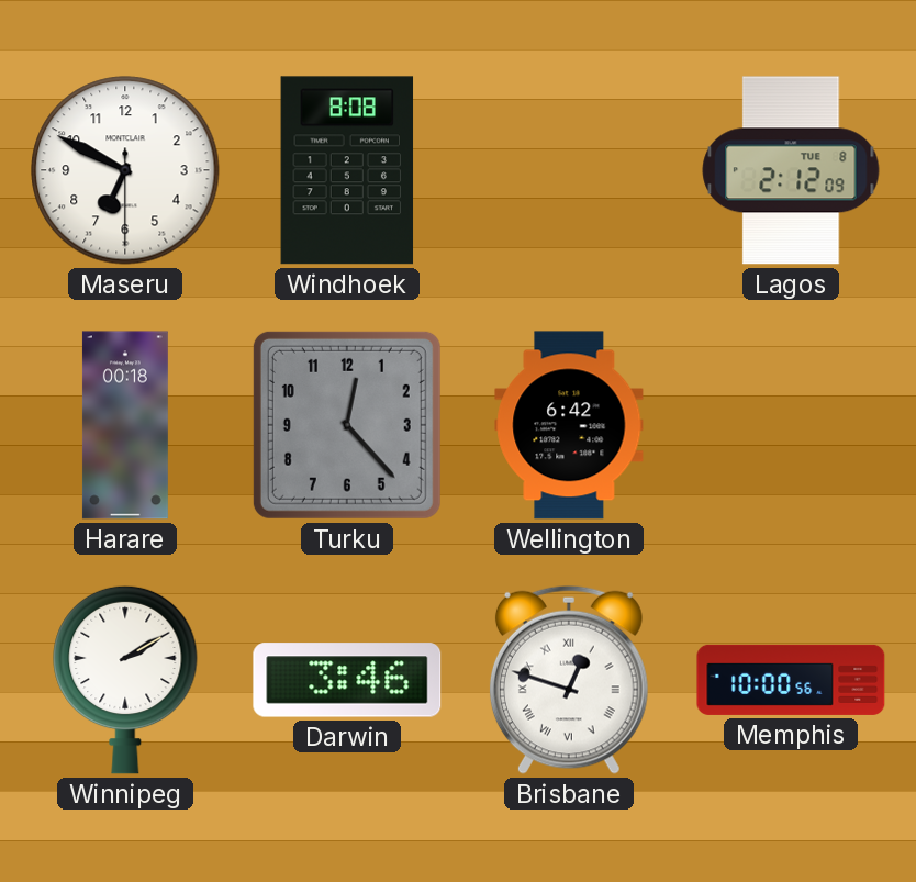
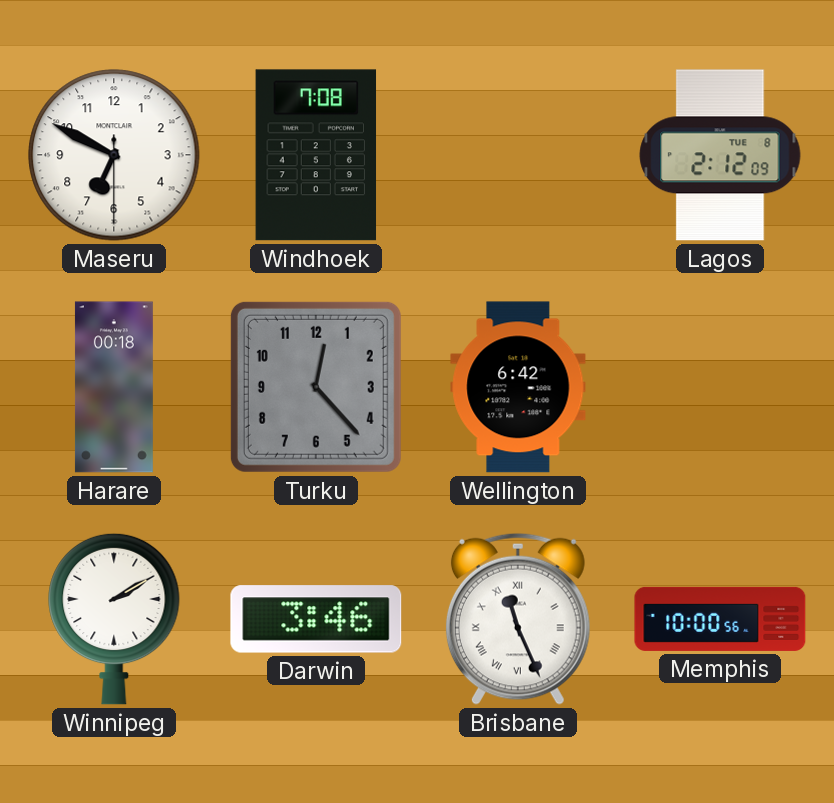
Windhoek: 8:08 -> 7:08 (316, 155)
Brisbane: 12:48 -> 11:26 (518, 619)
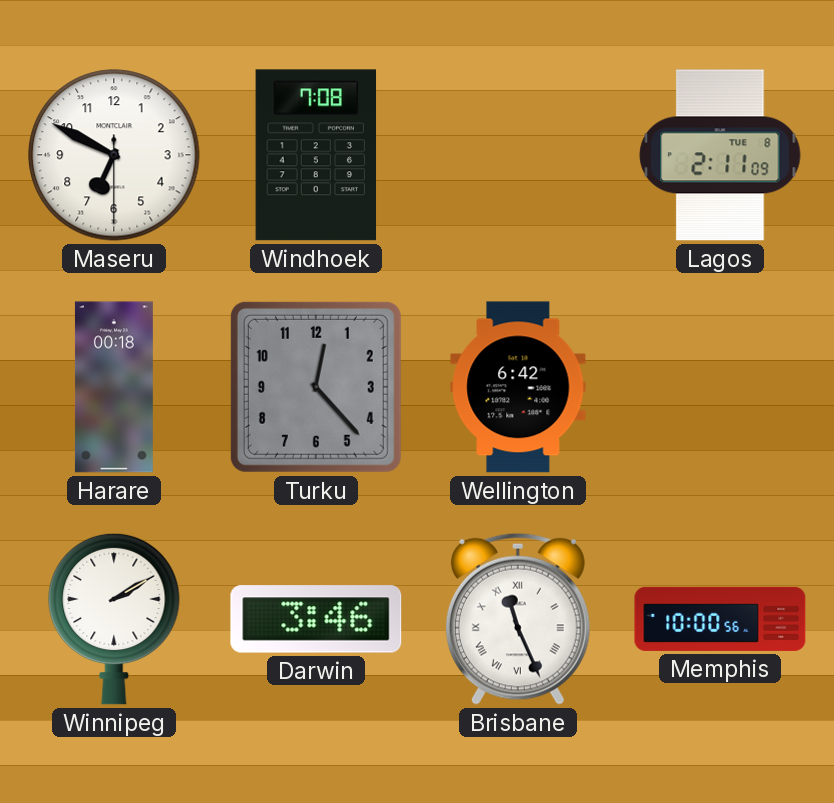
Lagos: 2:12 -> 2:11 (720, 155)
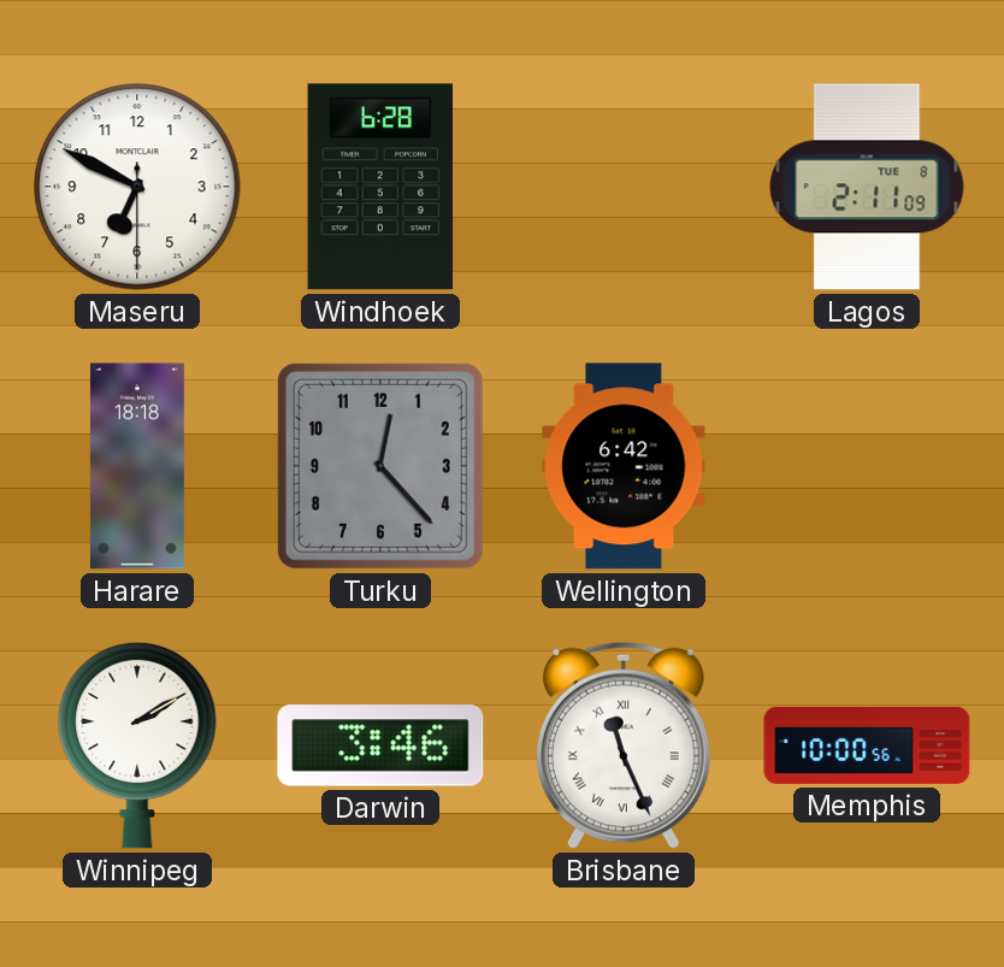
Windhoek: 7:08 -> 6:28 (380, 187)
Harare: 00:18 -> 18:18 (137, 466)
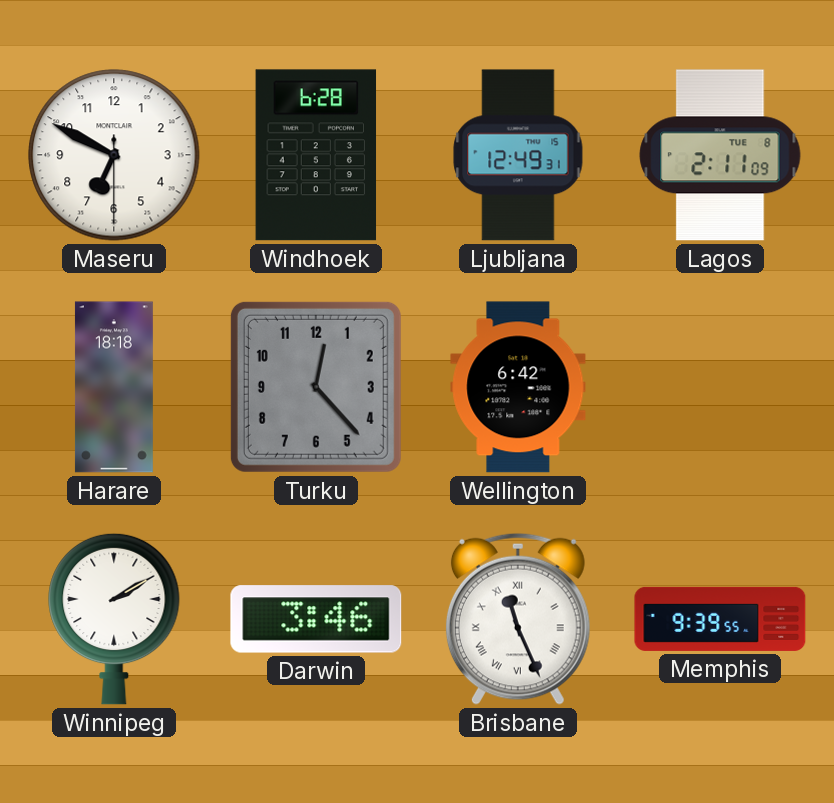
Ljubljana: none -> 12:49 (518, 155)
Memphis: 10:00 -> 9:39 (720, 619)
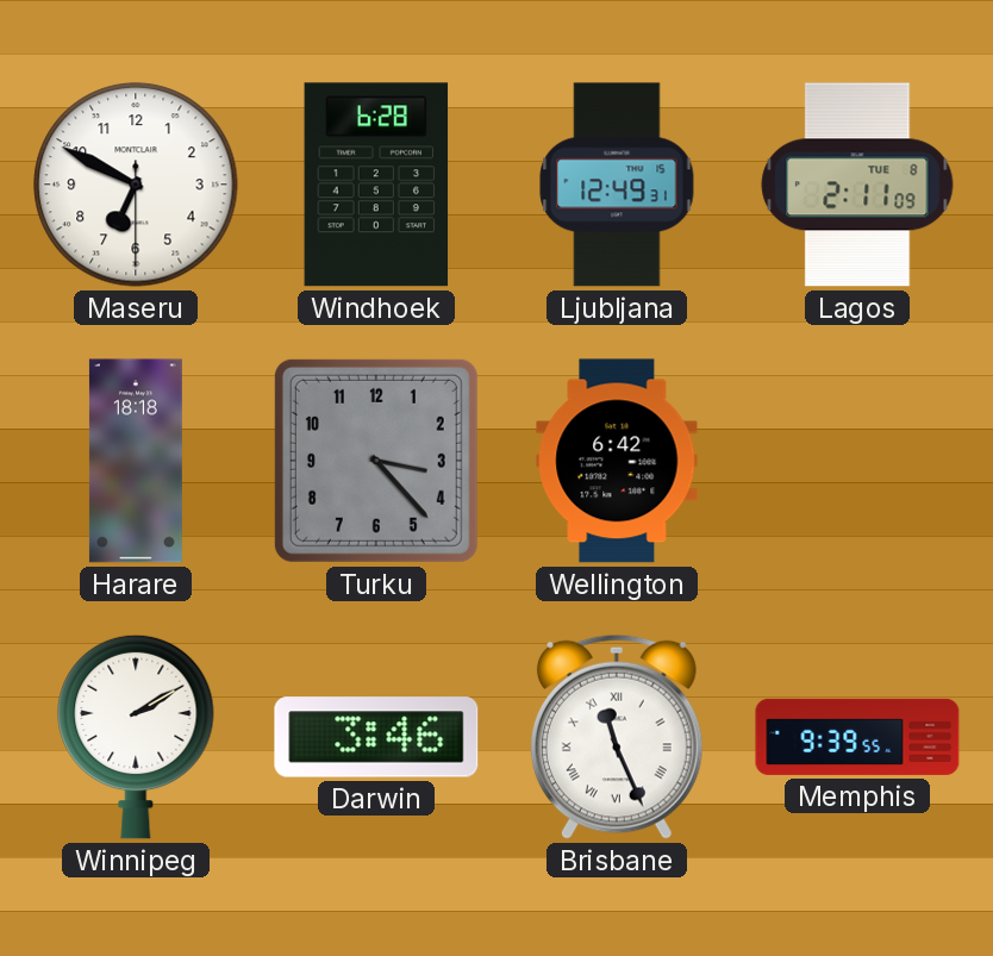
Turku: 12:23 -> 3:23 (376, 461)
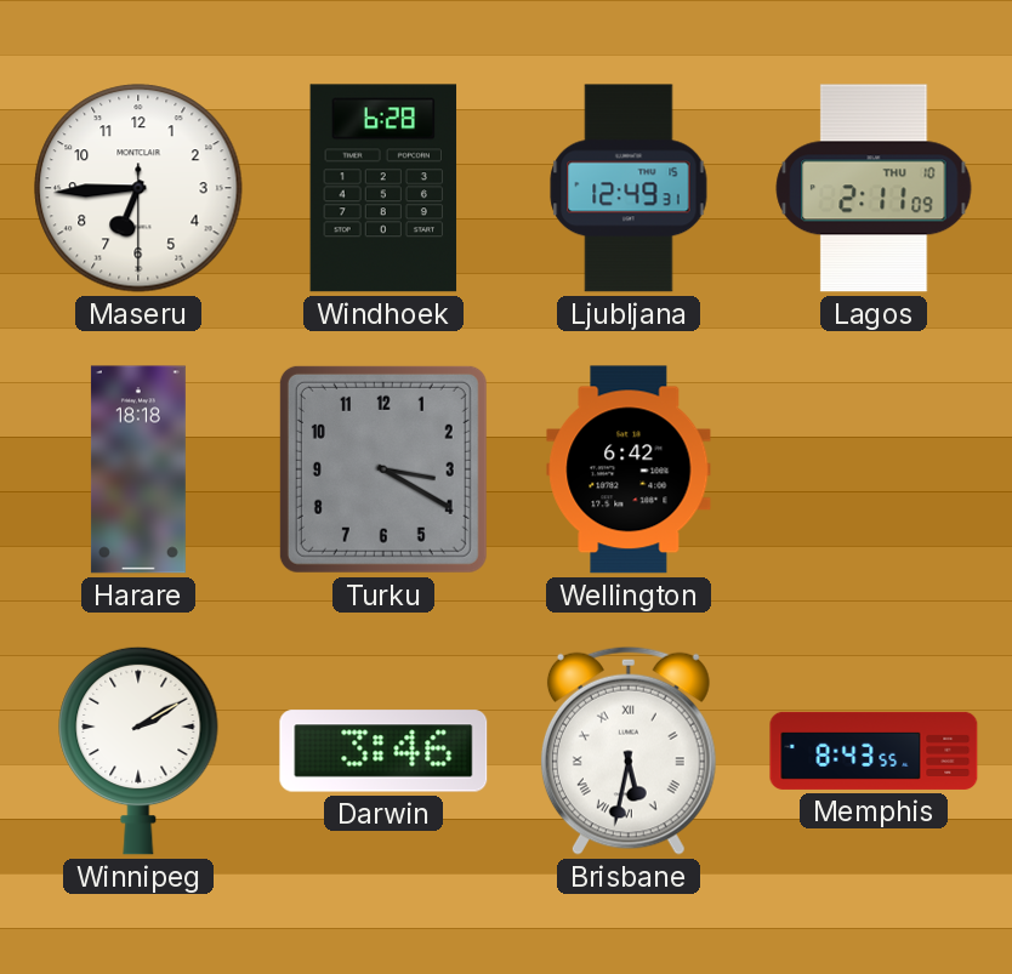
Maseru: 6:49 -> 6:44 (138, 188)
Lagos date: TUE 8 -> THU 10 (874, 188)
Turku: 3:23 -> 3:20 (383, 469)
Brisbane: 11:26 -> 5:32 (629, 751)
Memphis: 9:39 -> 8:43 (874, 751)
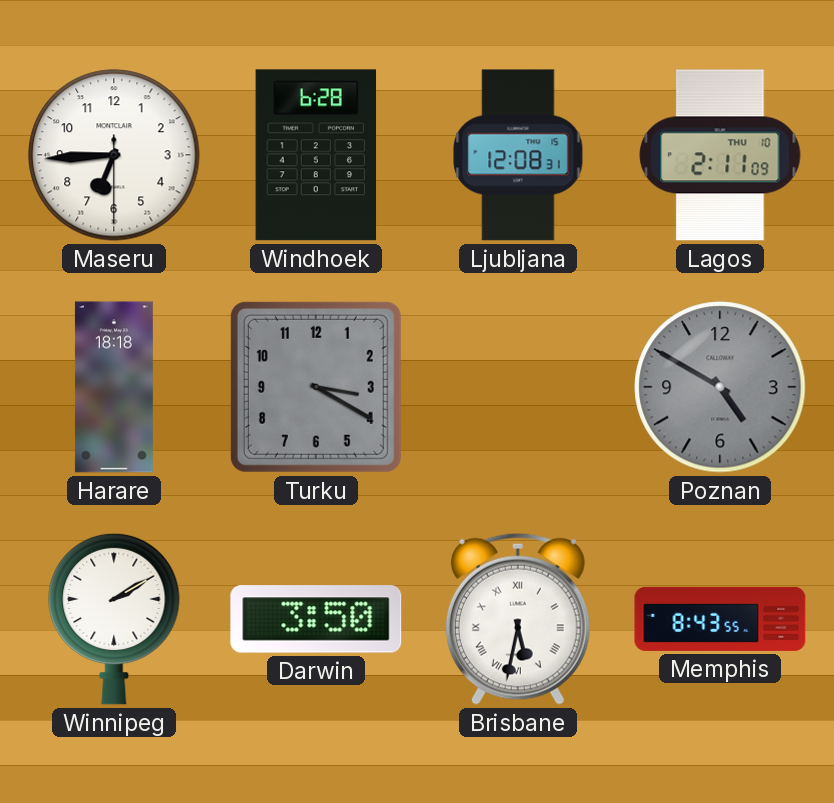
Ljubljana: 12:49 -> 12:08 (518, 155)
Wellington: 6:42 -> none (629, 469)
Poznan: none -> 4:50 (720, 387)
Darwin: 3:46 -> 3:50 (316, 619)
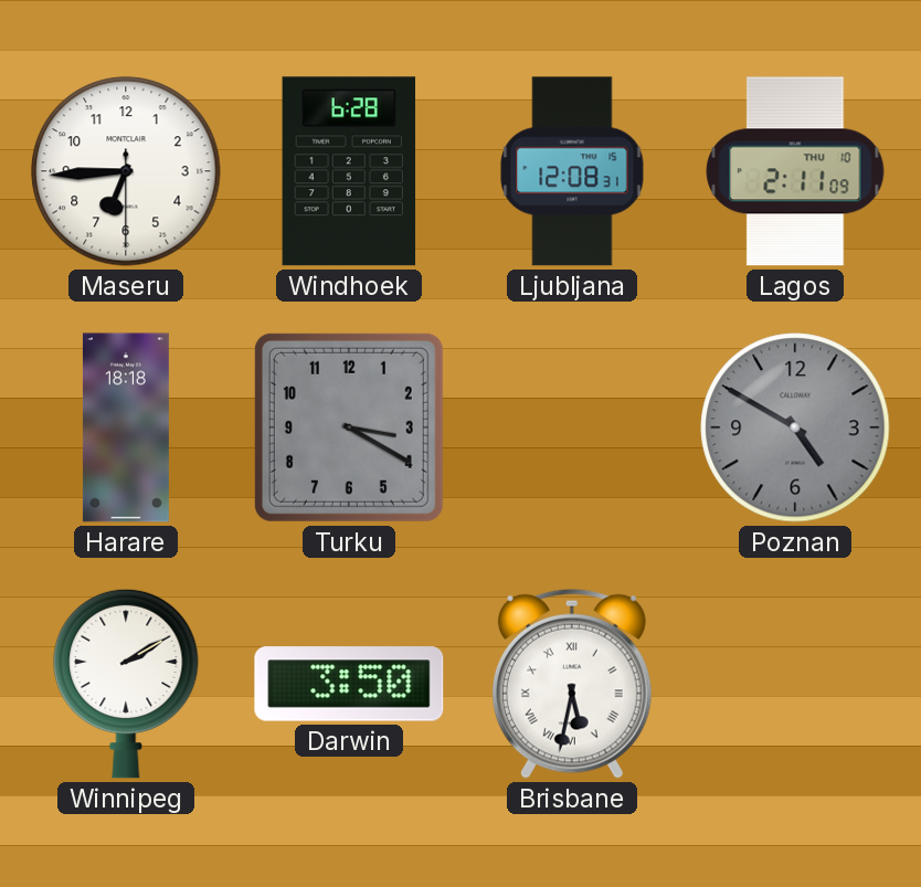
Memphis: 8:43 -> none (720, 619)
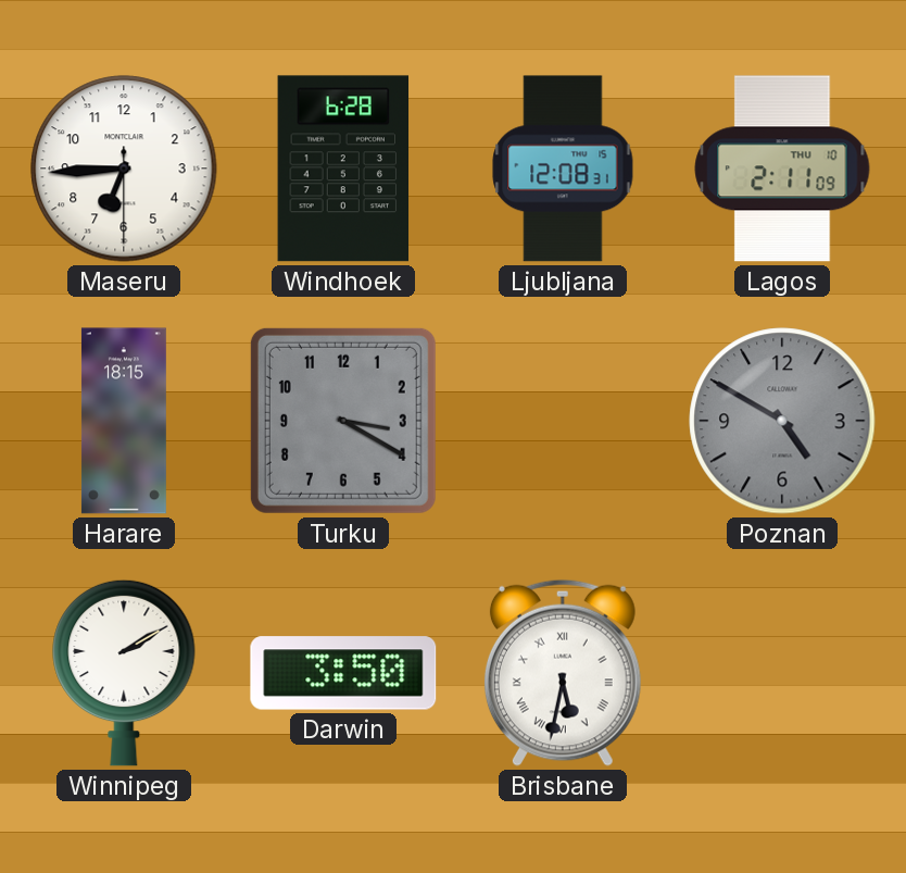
Harare: 18:18 -> 18:15 (124, 421)
